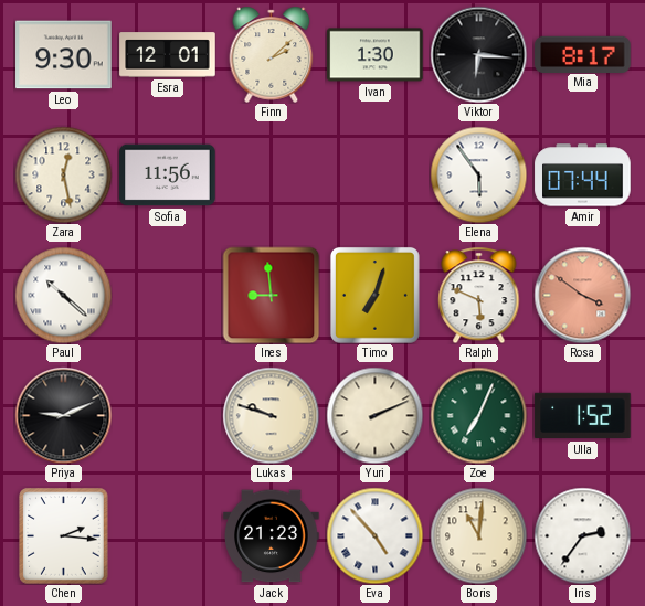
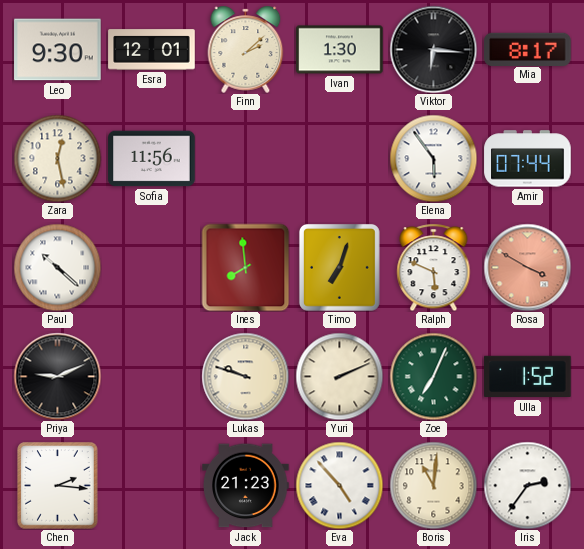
Ines: 8:59 -> 7:59 (245, 267)
Rosa: 3:51 -> 3:50 (527, 267)
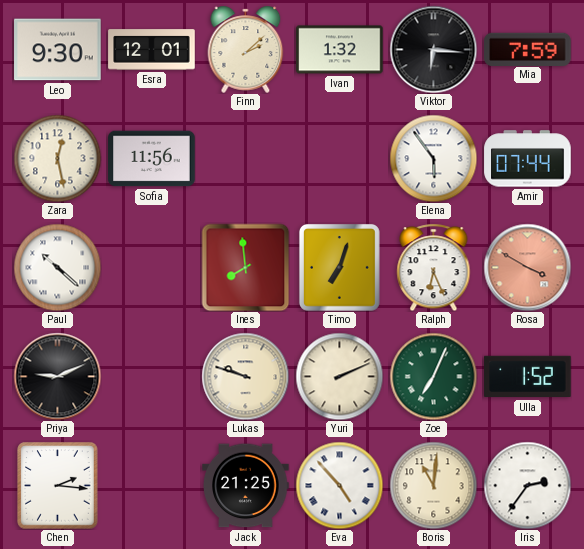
Ivan: 1:30 -> 1:32 (340, 50)
Mia: 8:17 -> 7:59 (528, 49)
Ralph: 5:49 -> 6:26 (434, 267)
Jack: 21:23 -> 21:25 (246, 486)
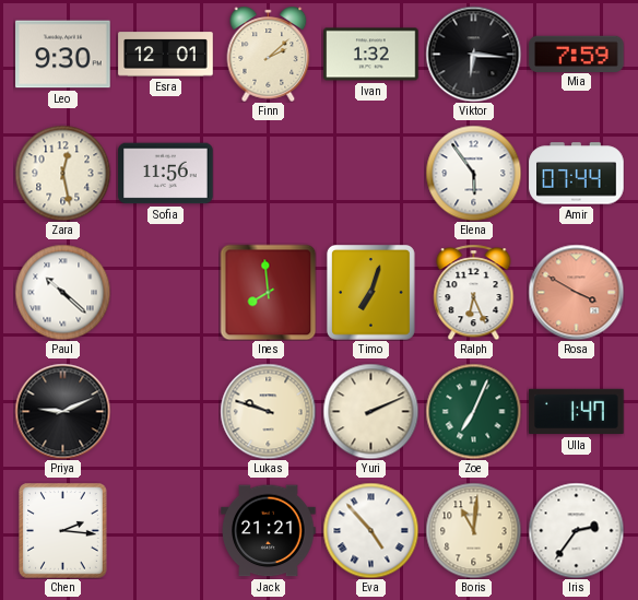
Ulla: 1:52 -> 1:47 (577, 412)
Jack: 21:25 -> 21:21 (269, 531)
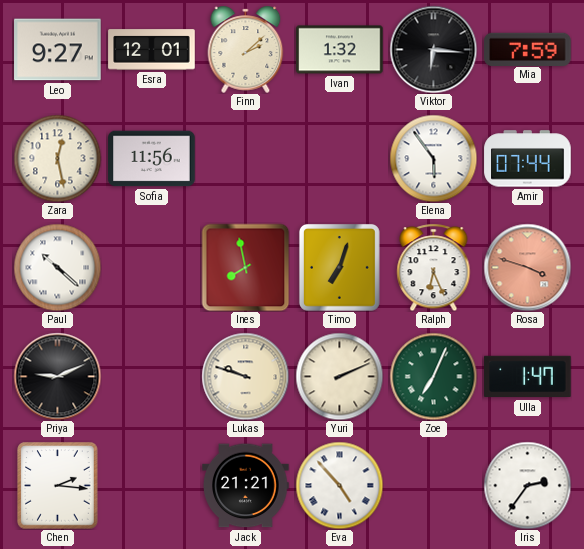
Leo: 9:30 -> 9:27 (58, 50)
Ines: 7:59 -> 7:58 (245, 267)
Rosa: 3:50 -> 3:48 (527, 267)
Boris: 11:01 -> none (473, 530)
